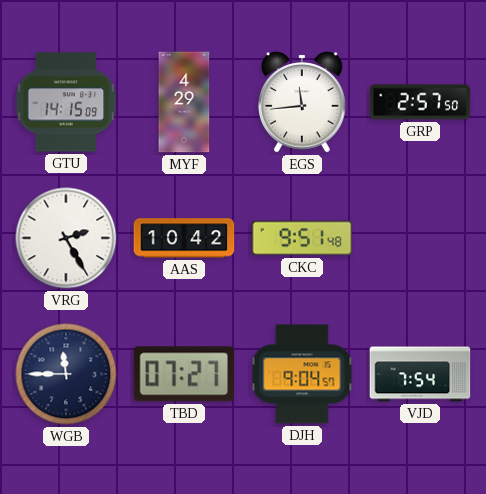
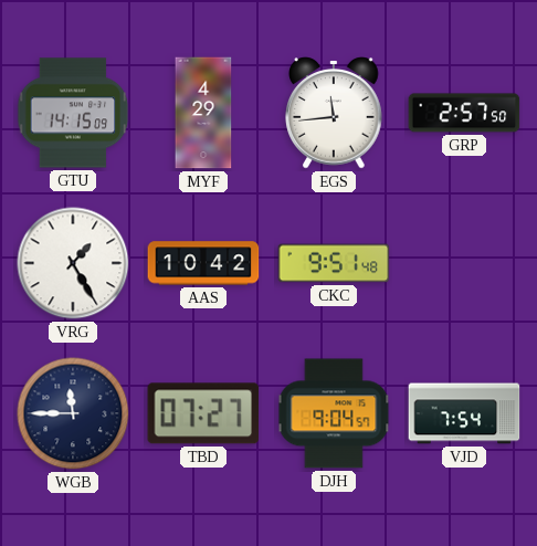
VRG: 2:25 -> 1:25 (73, 263)
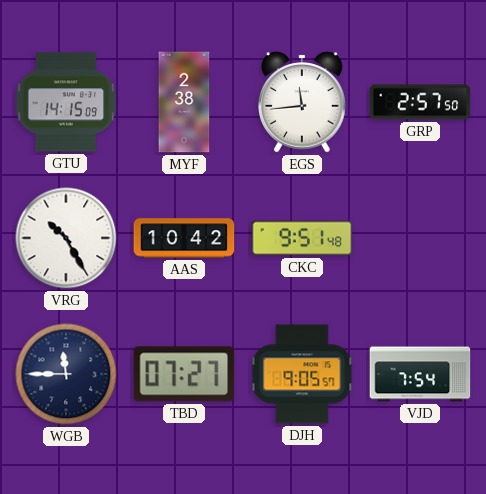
MYF: 4:29 -> 2:38 (184, 102)
VRG: 1:25 -> 10:25 (66, 238)
DJH: 9:04 -> 9:05 (302, 374)
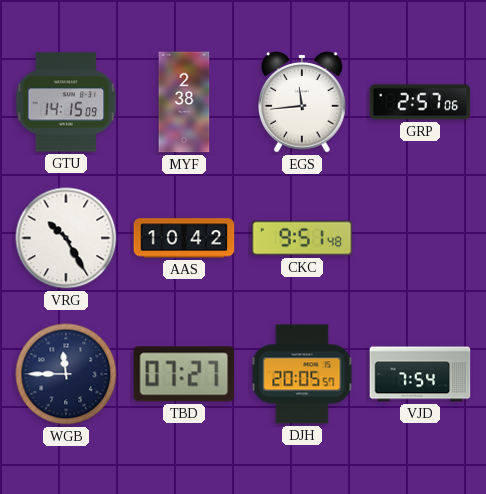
GRP: 2:57:50 -> 2:57:06 (420, 102)
DJH: 9:05 -> 20:05 (302, 374)
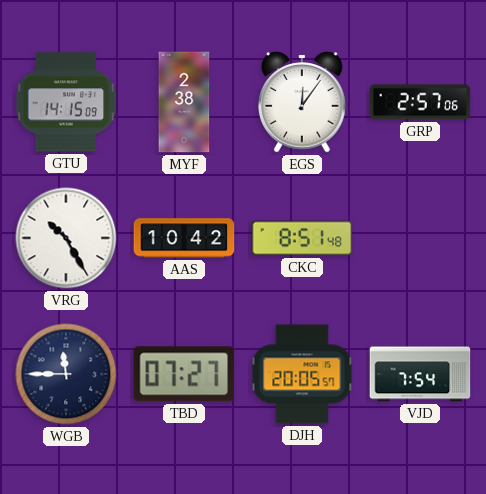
EGS: 11:44 -> 12:06 (302, 102)
CKC: 9:51 -> 8:51 (302, 238)
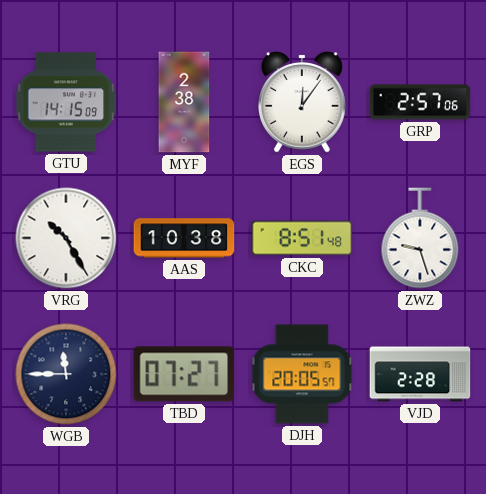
AAS: 10:42 -> 10:38 (184, 238)
ZWZ: none -> 9:27 (420, 238)
VJD: 7:54 -> 2:28 (420, 374)
